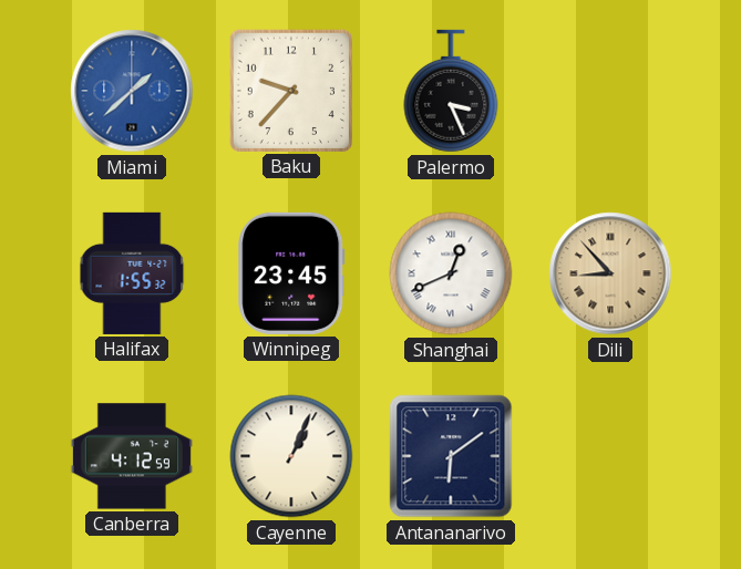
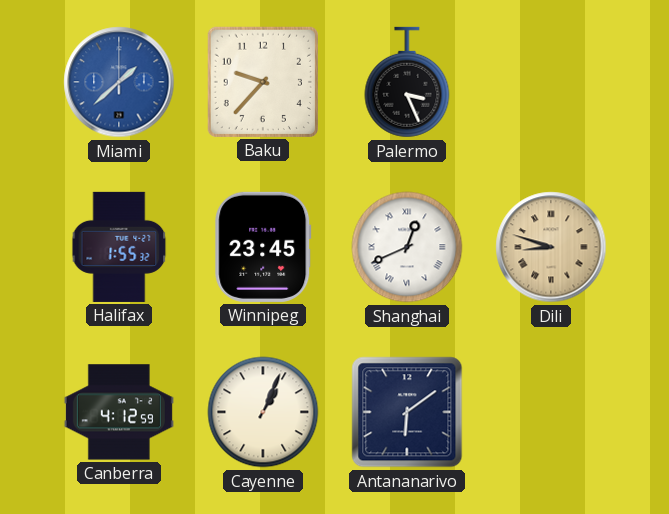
Dili: 8:53 -> 8:48 (551, 247)
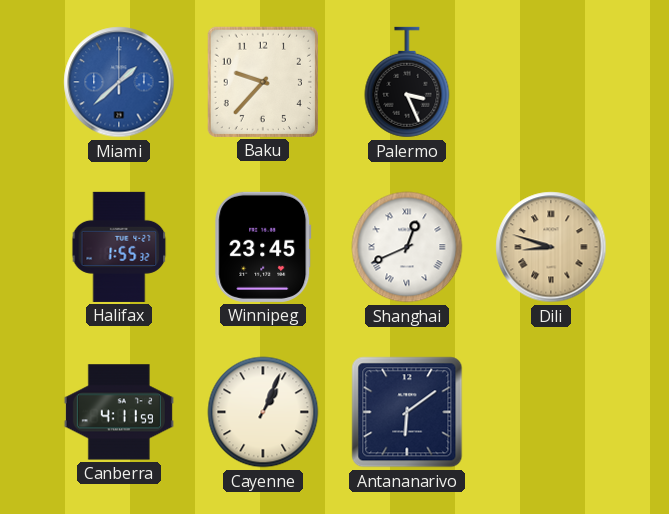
Canberra: 4:12 -> 4:11 (119, 412)
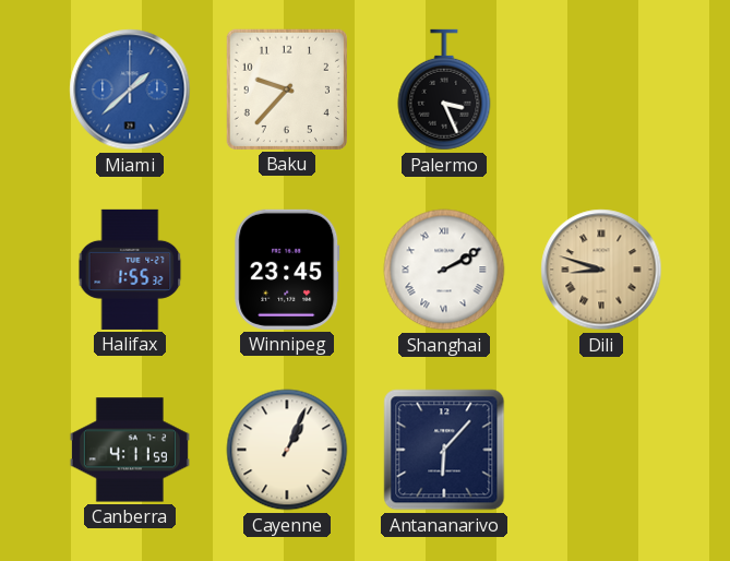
Shanghai: 12:41 -> 2:10 (444, 270)
Antananarivo: 6:09 -> 6:07 (444, 450)
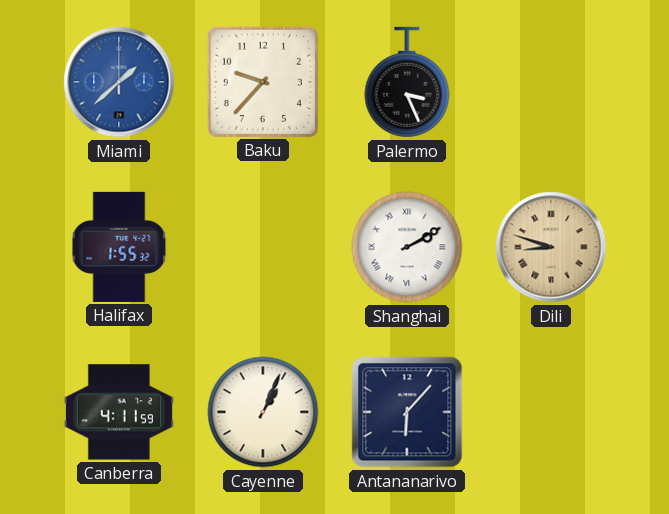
Winnipeg: 23:45 -> none (287, 270)
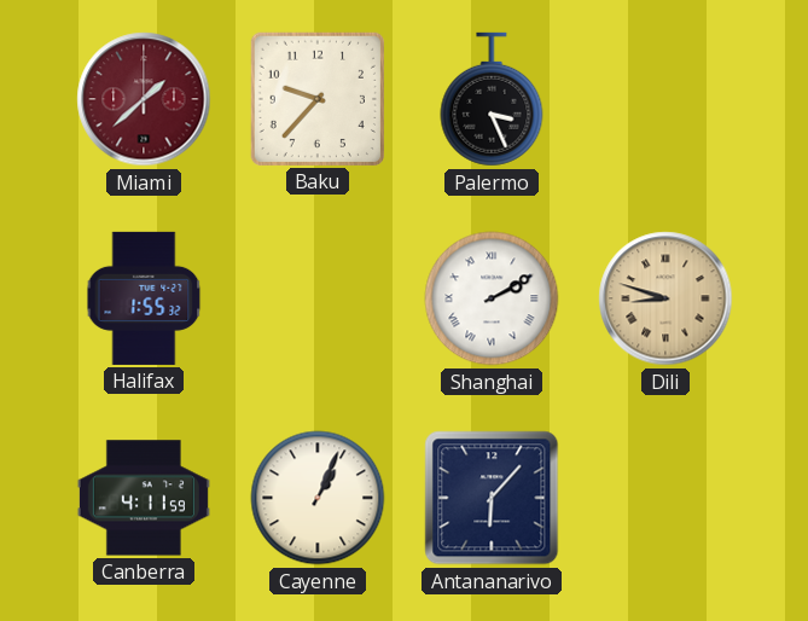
Miami dial: blue -> burgundy (144, 99)
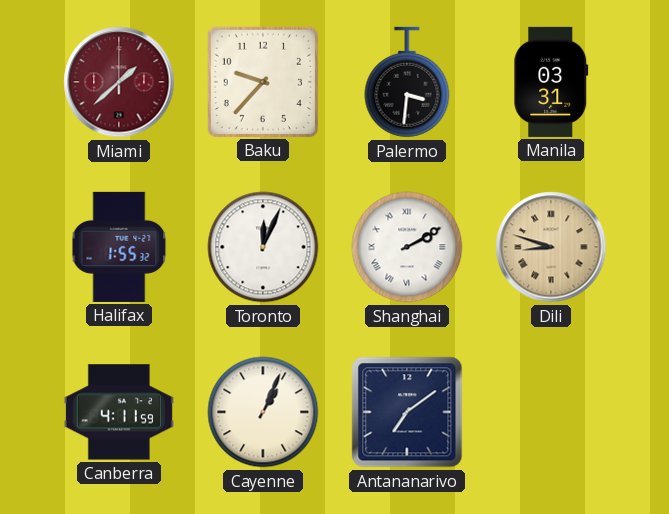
Palermo: 3:26 -> 3:31 (407, 82)
Manila: none -> 03:31 (551, 82)
Toronto: none -> 12:04 (263, 247)
Antananarivo: 6:07 -> 7:09 (407, 412)
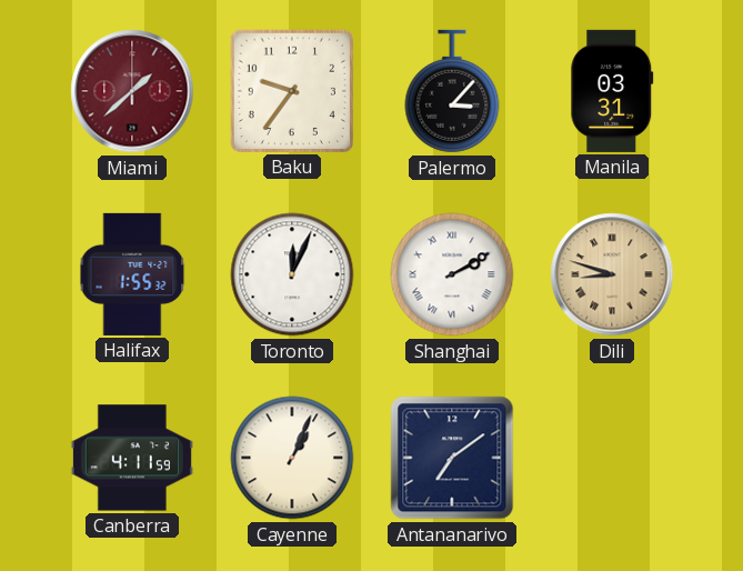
Baku: 9:37 -> 9:36 (292, 91)
Palermo: 3:31 -> 3:07 (452, 91)
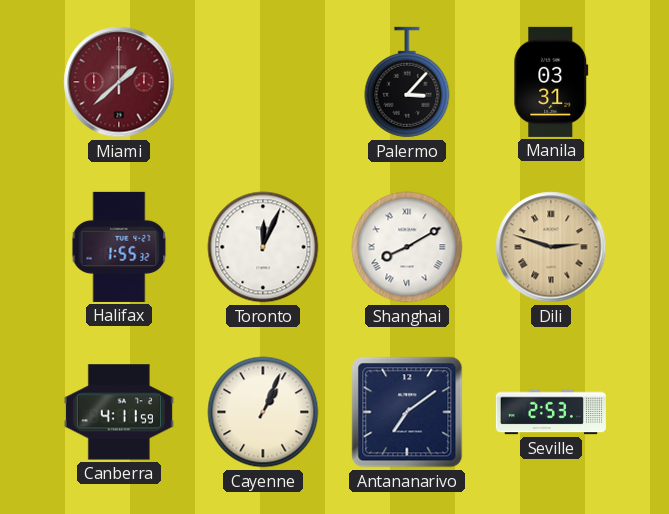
Baku: 9:36 -> none (292, 91)
Shanghai: 2:10 -> 8:10 (407, 247)
Dili: 8:48 -> 2:48 (551, 247)
Seville: none -> 2:53 (551, 412)
